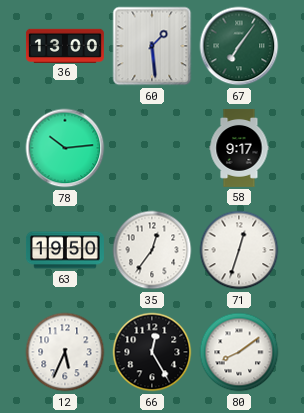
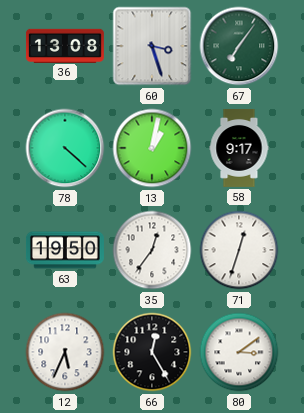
36: 13:00 -> 13:08 (65, 45)
60: 1:29 -> 3:27 (152, 46)
78: 10:14 -> 4:22 (65, 148)
13: none -> 1:02 (152, 148)
80: 8:09 -> 3:09 (239, 352)
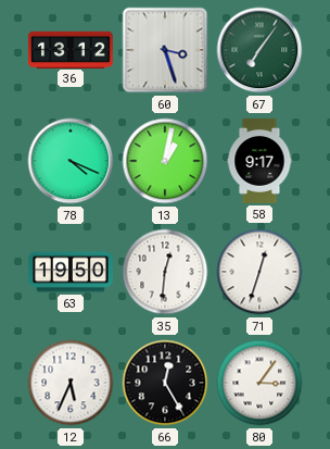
36: 13:08 -> 13:12 (71, 49)
78: 4:22 -> 4:19 (71, 161)
35: 12:36 -> 12:31 (165, 272)
80: 3:09 -> 3:06 (259, 383)
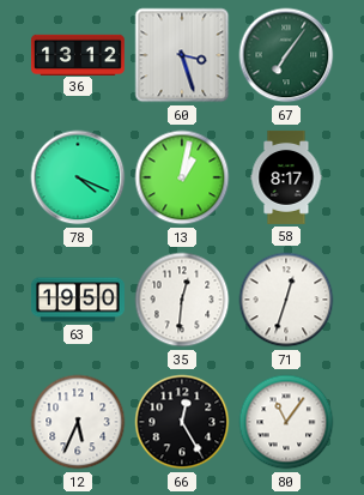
58: 9:17 -> 8:17 (286, 177)
80: 3:06 -> 11:06 (286, 422)
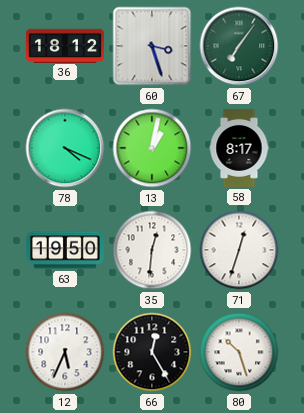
36: 13:12 -> 18:12 (65, 45)
80: 11:06 -> 10:27 (239, 352)
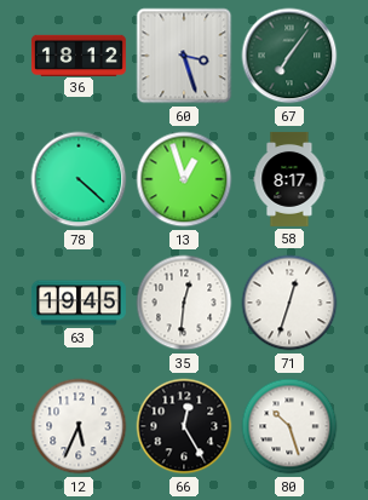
78: 4:19 -> 4:22 (79, 179)
13: 1:02 -> 12:57 (184, 179)
63: 19:50 -> 19:45 (79, 303)
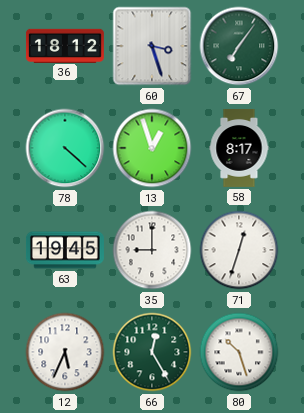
35: 12:31 -> 9:00 (152, 250)
66 dial: black -> green (152, 352)
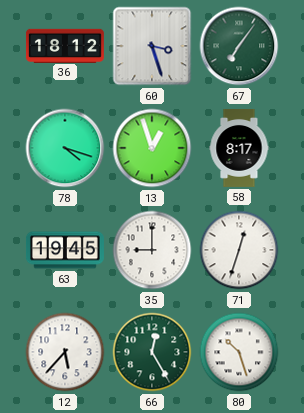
78: 4:22 -> 4:18 (65, 148)
12: 5:34 -> 5:37 (65, 352)
